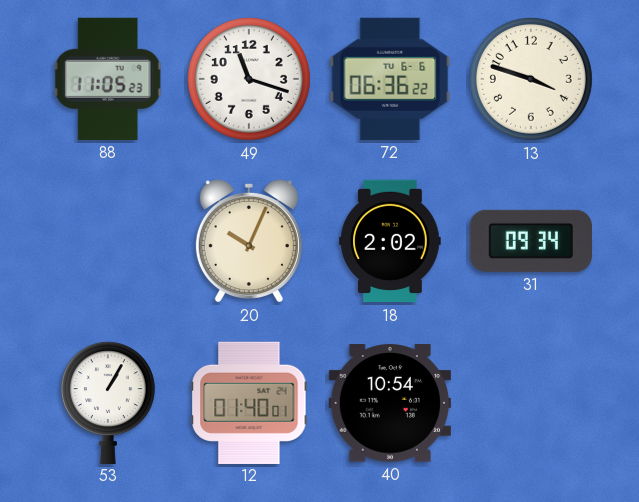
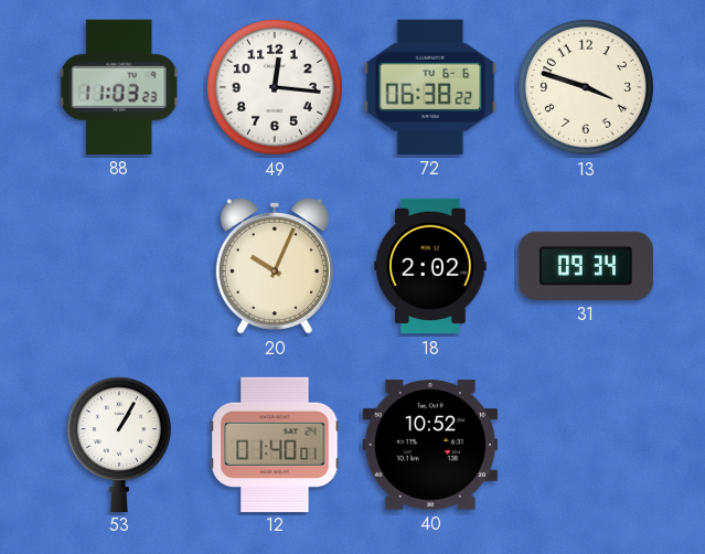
88: 11:05 -> 11:03 (119, 87)
49: 11:18 -> 12:16 (275, 87)
72: 06:36 -> 06:38 (430, 87)
40: 10:54 -> 10:52 (430, 445)
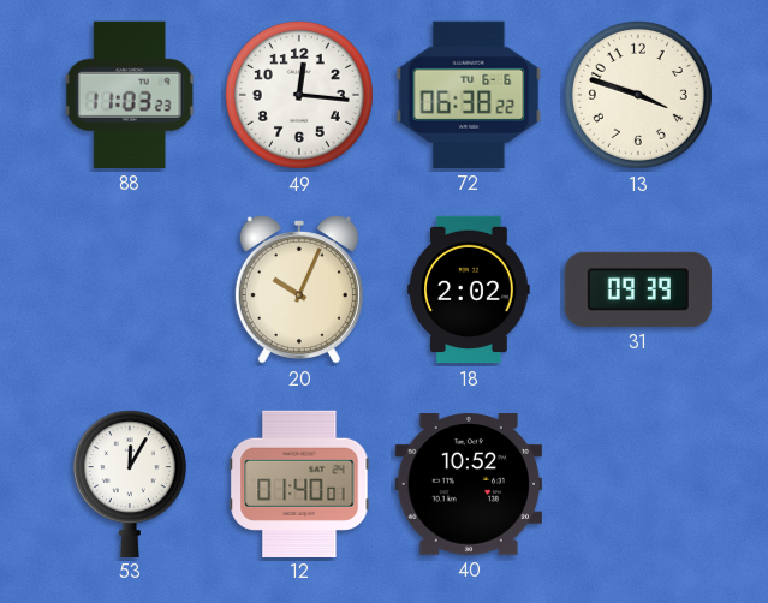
31: 09:34 -> 09:39 (638, 289)
53: 1:05 -> 12:05 (130, 483)
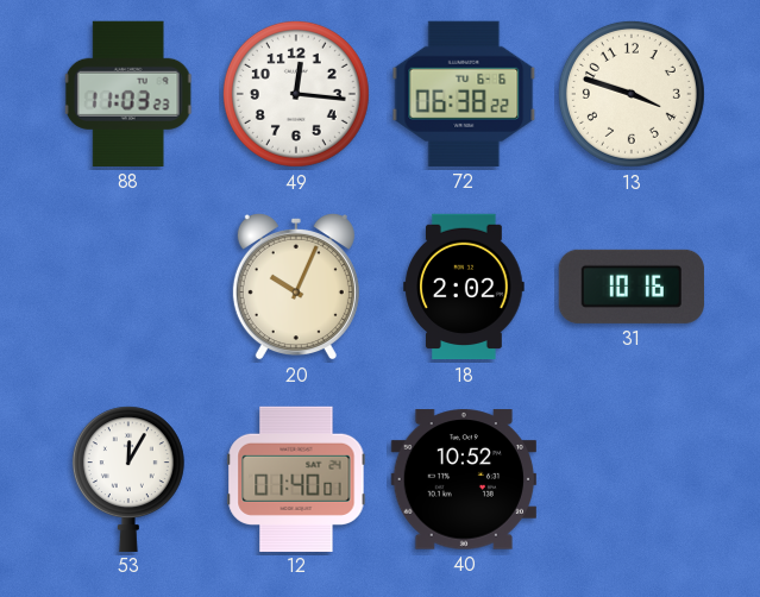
31: 09:39 -> 10:16 (632, 287)
